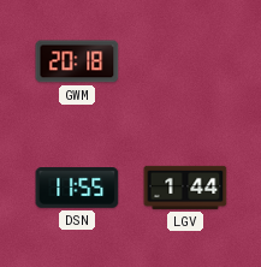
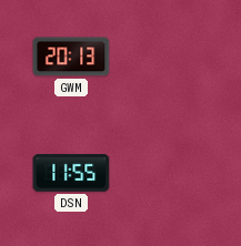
GWM: 20:18 -> 20:13 (71, 57)
LGV: 1:44 -> none (185, 188)
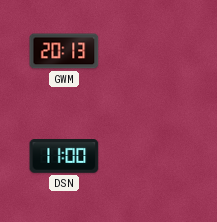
DSN: 11:55 -> 11:00 (64, 157)
